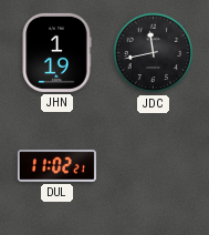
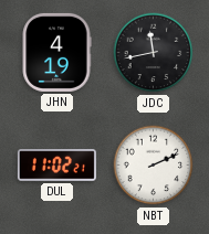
JHN: 1:19 -> 4:19 (56, 52)
NBT: none -> 2:11 (154, 166)
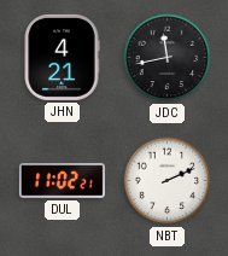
JHN: 4:19 -> 4:21 (62, 57)
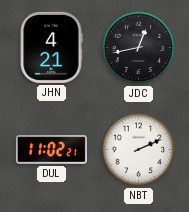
JDC: 11:43 -> 12:43 (139, 48)
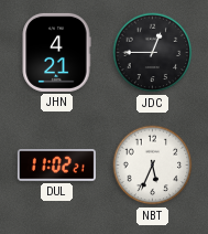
JDC: 12:43 -> 12:45 (153, 53)
NBT: 2:11 -> 5:34 (153, 166)
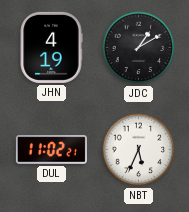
JHN: 4:21 -> 4:19 (51, 47)
JDC: 12:45 -> 1:10 (139, 48)
